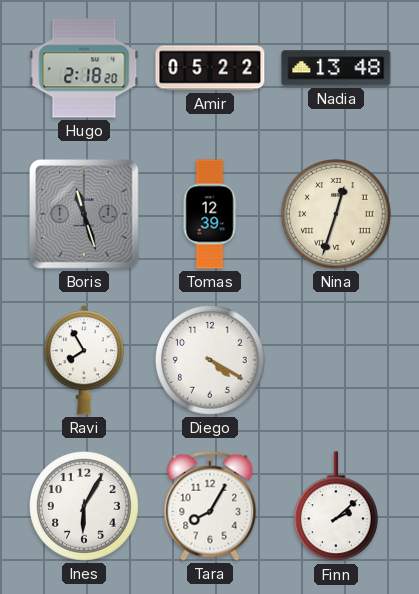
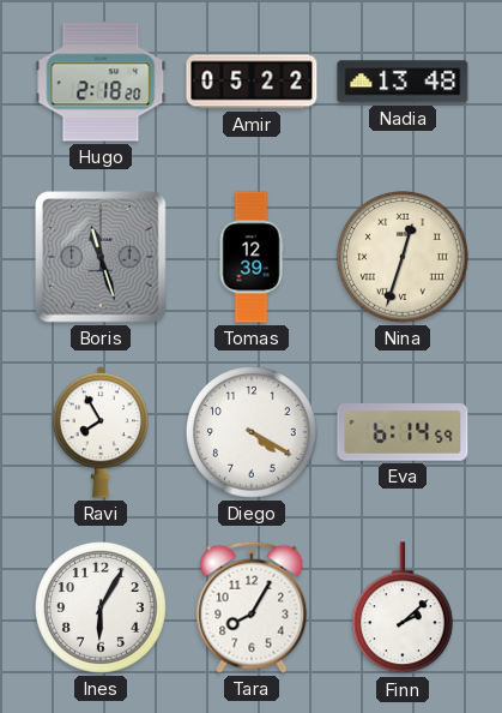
Eva: none -> 6:14 (403, 433)
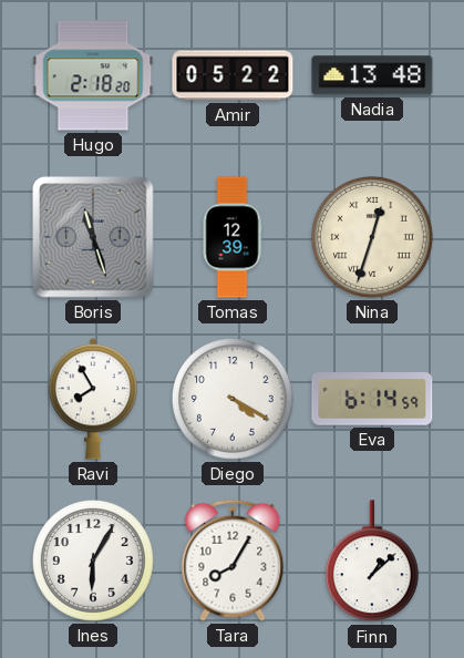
Finn: 2:08 -> 1:08 (372, 562)
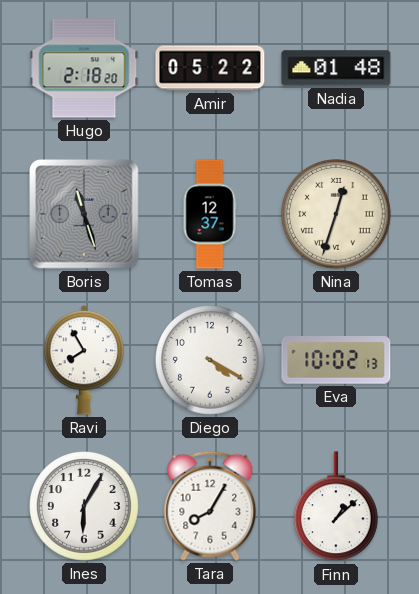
Nadia: 13:48 -> 01:48 (336, 68)
Tomas: 12:39 -> 12:37 (210, 214)
Eva: 6:14 -> 10:02 (336, 361)
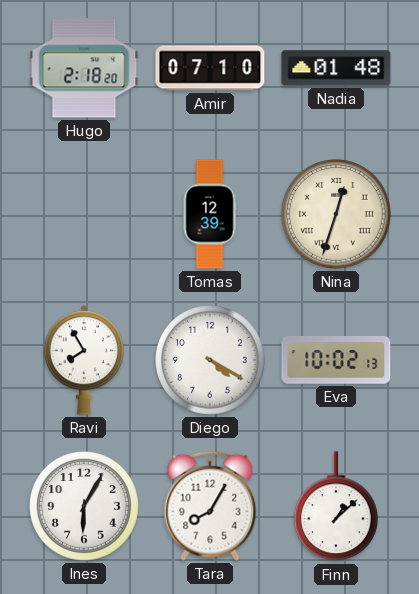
Amir: 05:22 -> 07:10 (210, 68)
Boris: 11:27 -> none (85, 215)
Tomas: 12:37 -> 12:39 (210, 214)
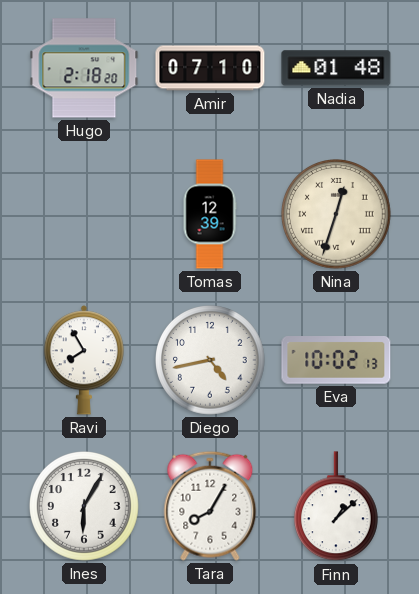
Diego: 4:20 -> 4:43 (211, 361)
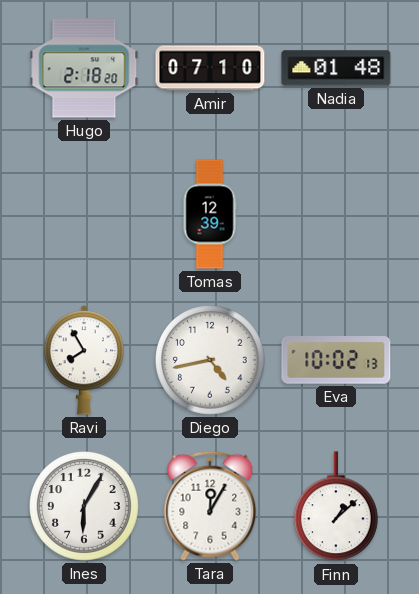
Nina: 12:33 -> none (337, 215)
Tara: 8:05 -> 12:05 (210, 506)
